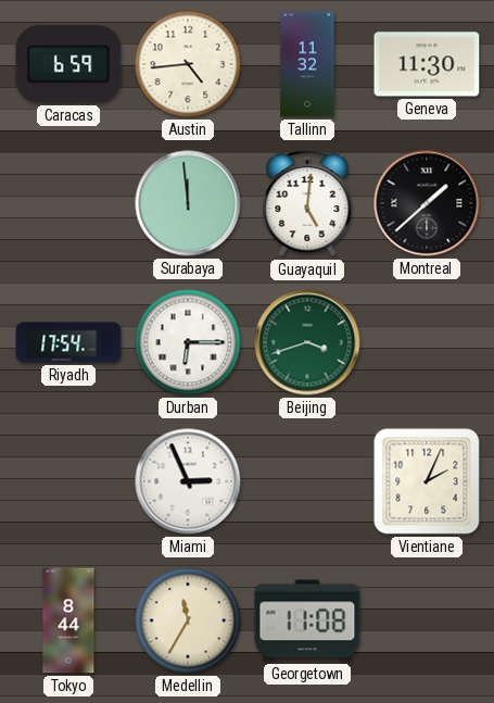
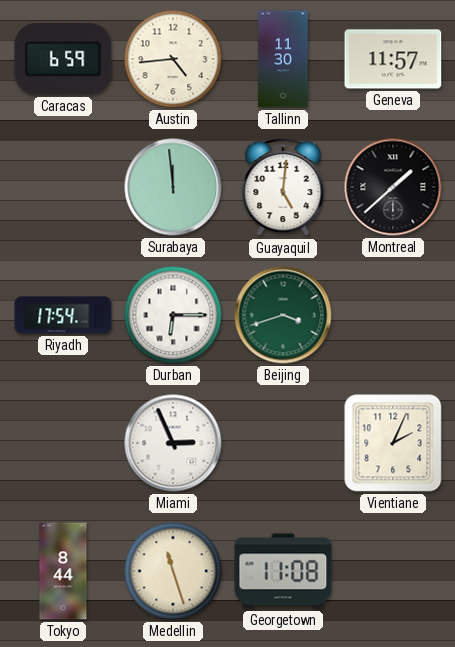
Tallinn: 11:32 -> 11:30 (283, 59)
Geneva: 11:30 -> 11:57 (393, 59)
Medellin: 11:35 -> 11:27 (173, 571)
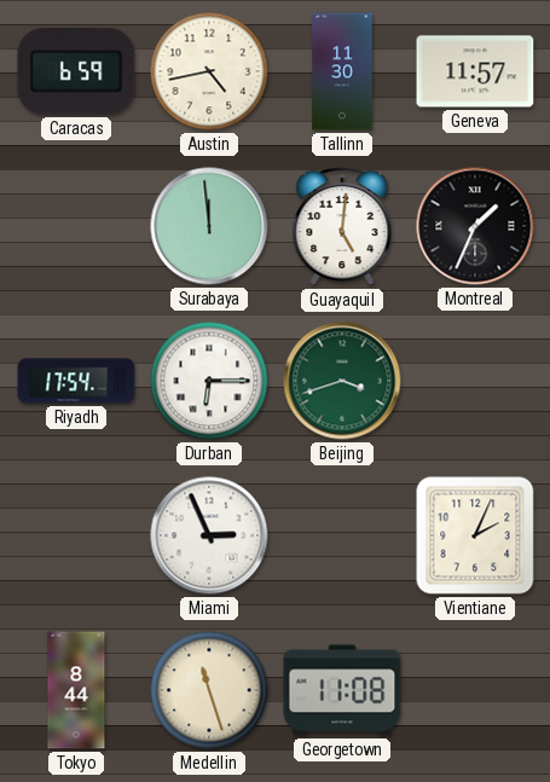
Austin: 4:44 -> 4:43 (209, 71)
Montreal: 1:38 -> 1:34 (475, 226)
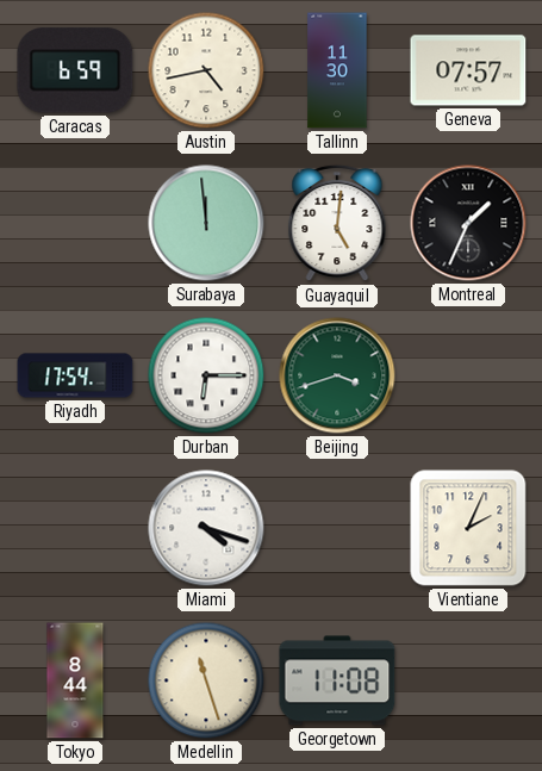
Geneva: 11:57 -> 07:57 (468, 70)
Miami: 2:56 -> 4:18 (206, 528)
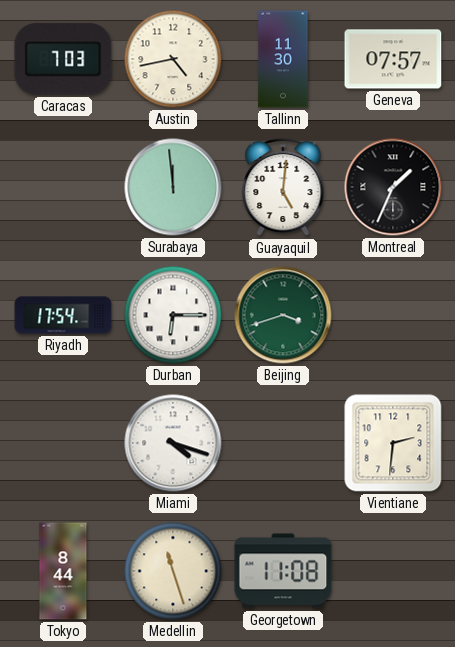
Caracas: 6:59 -> 7:03 (63, 59)
Vientiane: 2:04 -> 2:31 (393, 443)
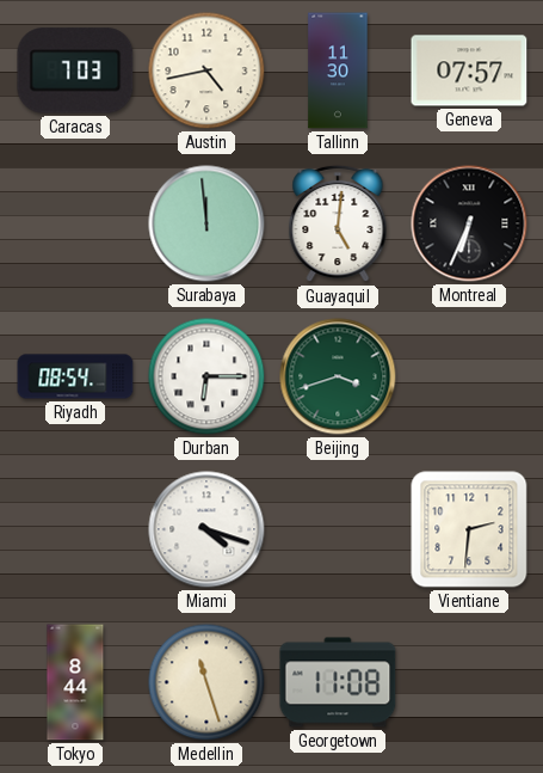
Montreal: 1:34 -> 6:34 (469, 223)
Riyadh: 17:54 -> 08:54 (75, 376)
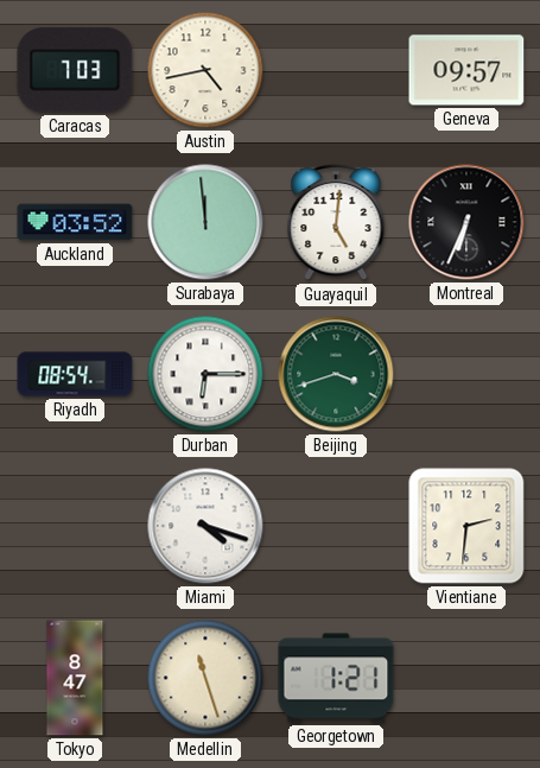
Tallinn: 11:30 -> none (338, 70)
Geneva: 07:57 -> 09:57 (466, 70)
Auckland: none -> 03:52 (75, 222)
Tokyo: 8:44 -> 8:47 (75, 678)
Georgetown: 11:08 -> 1:21 (336, 678)
